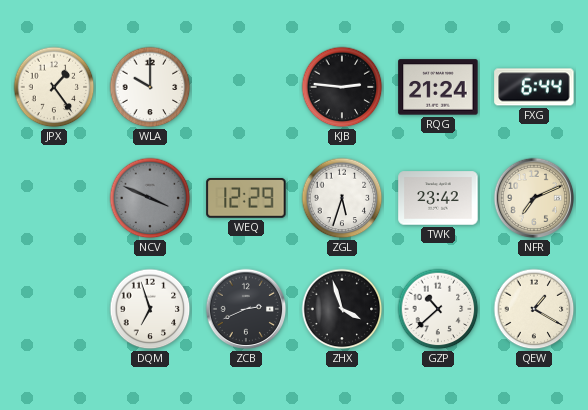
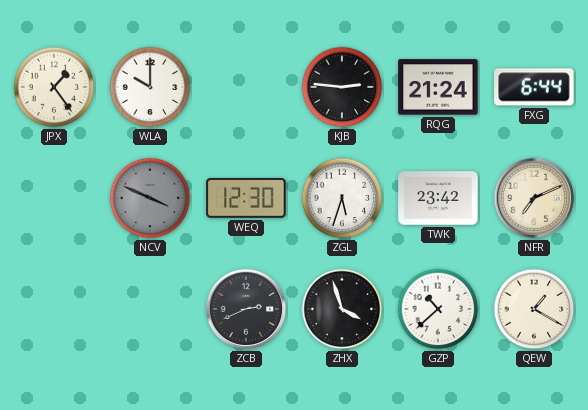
WEQ: 12:29 -> 12:30 (246, 198)
DQM: 6:57 -> none (150, 309)
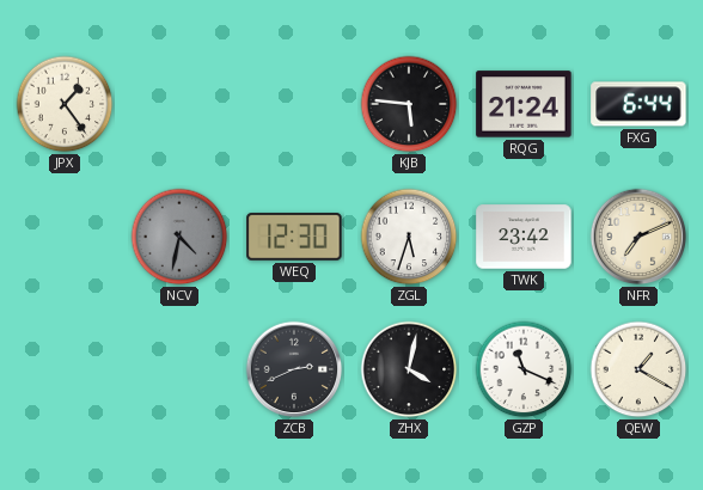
WLA: 10:00 -> none (150, 87)
KJB: 2:46 -> 5:46 (409, 104)
NCV: 3:49 -> 4:32 (179, 237)
ZHX: 3:57 -> 4:02 (409, 369)
GZP: 10:38 -> 11:19 (524, 369)
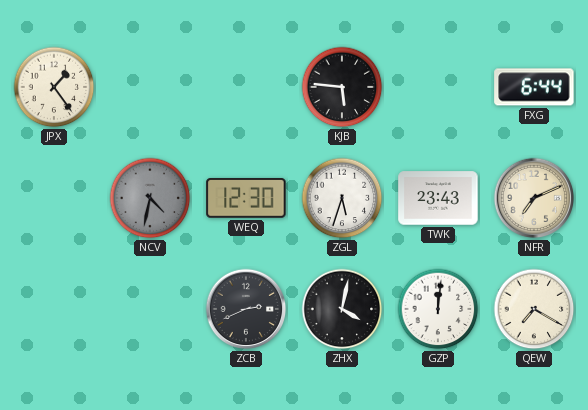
RQG: 21:24 -> none (524, 104)
TWK: 23:42 -> 23:43 (438, 198)
GZP: 11:19 -> 12:01 (438, 309)
QEW: 1:20 -> 7:20 (534, 309)
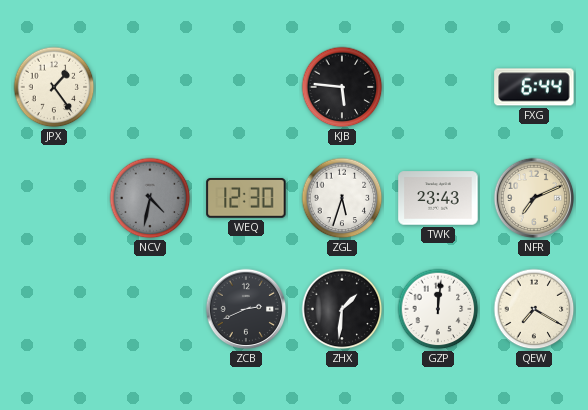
ZHX: 4:02 -> 1:31 (342, 309)
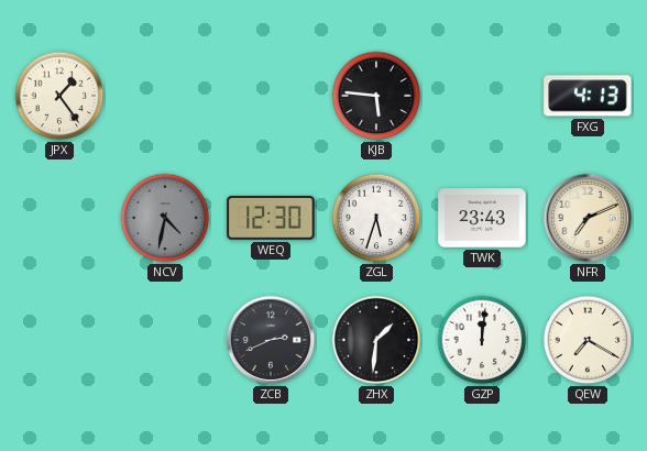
FXG: 6:44 -> 4:13 (588, 96)
